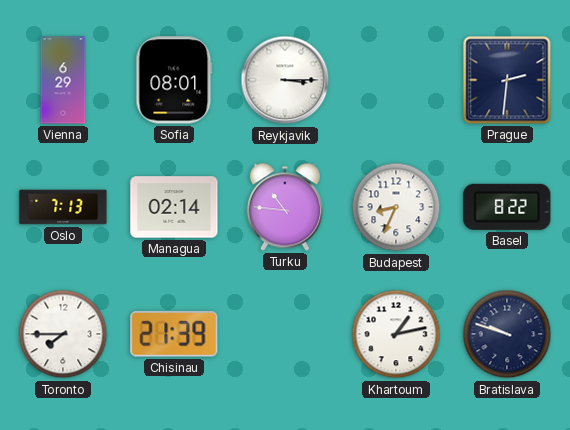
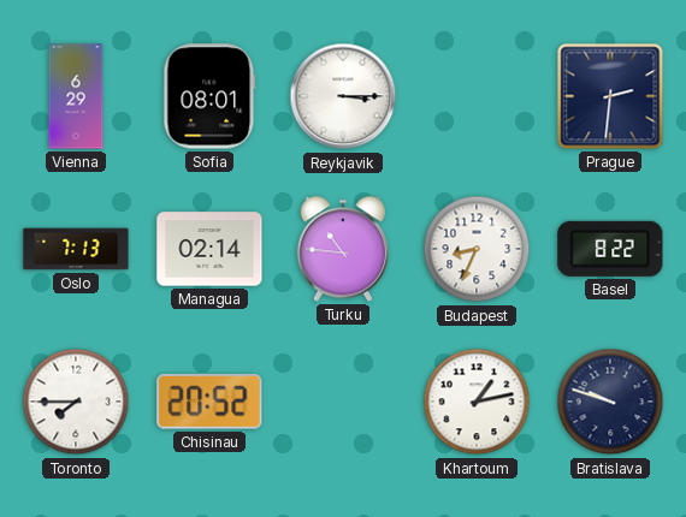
Chisinau: 21:39 -> 20:52 (209, 403)
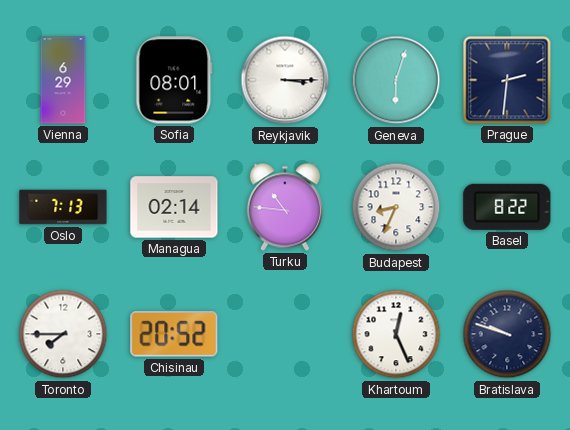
Geneva: none -> 6:03 (396, 80)
Khartoum: 1:13 -> 12:26 (396, 334)
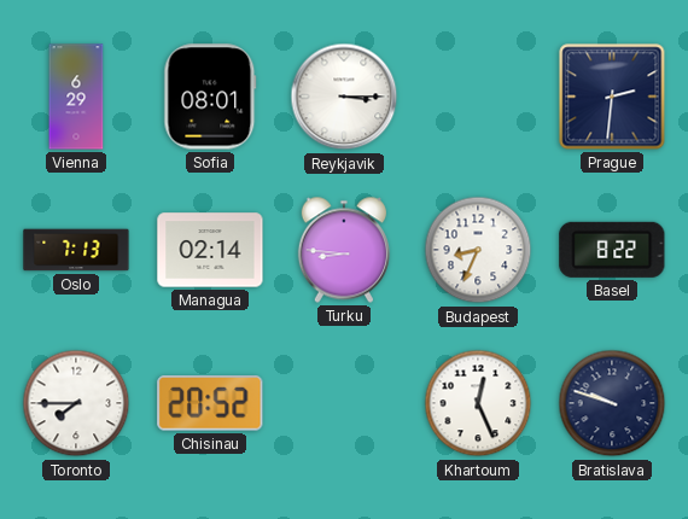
Geneva: 6:03 -> none (396, 80)
Turku: 10:46 -> 8:46 (344, 250)
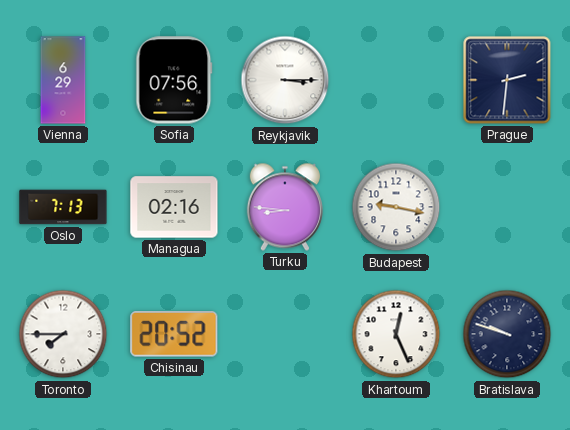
Sofia: 08:01 -> 07:56 (174, 80)
Managua: 02:14 -> 02:16 (174, 207)
Budapest: 8:34 -> 9:17 (396, 207)
Basel: 8:22 -> none (612, 250)
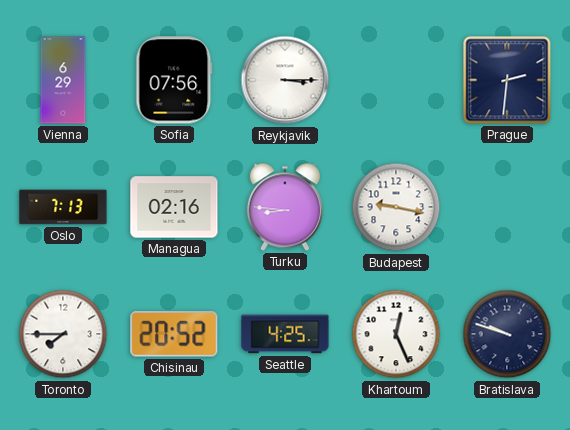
Seattle: none -> 4:25 (285, 334)
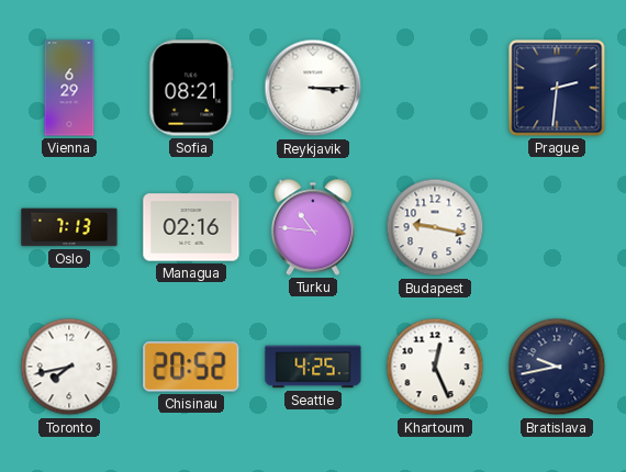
Sofia: 07:56 -> 08:21 (191, 88)
Turku: 8:46 -> 10:46 (313, 227)
Toronto: 7:45 -> 7:43 (69, 367)
Bratislava: 9:48 -> 9:43 (557, 367)
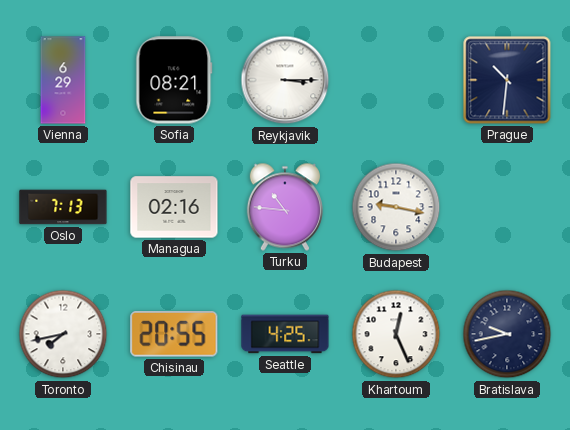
Prague: 2:31 -> 10:31 (507, 80)
Chisinau: 20:52 -> 20:55 (174, 335)
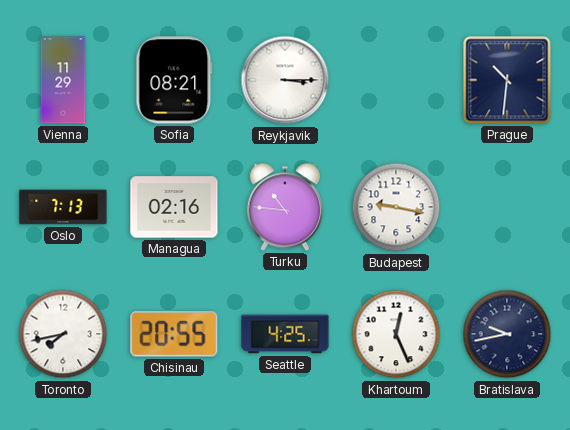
Vienna: 6:29 -> 11:29 (63, 80)
